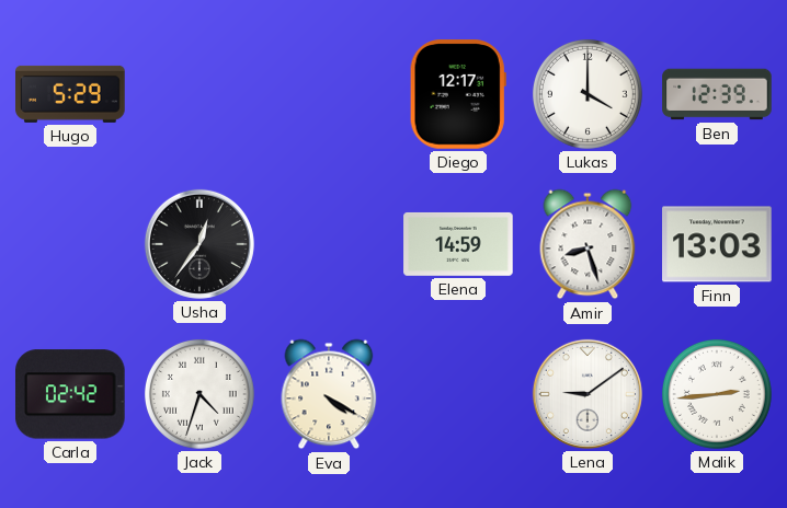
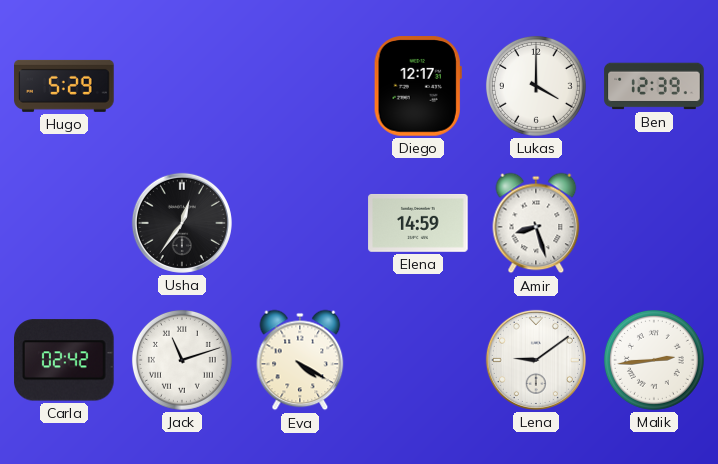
Finn: 13:03 -> none (717, 244)
Jack: 4:33 -> 11:12 (182, 360)
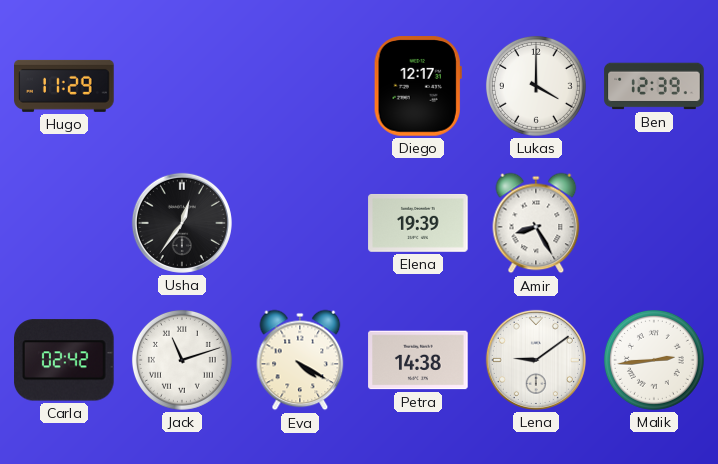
Hugo: 5:29 -> 11:29 (64, 86)
Elena: 14:59 -> 19:39 (418, 223)
Amir: 8:27 -> 8:25 (536, 223)
Petra: none -> 14:38 (418, 360)
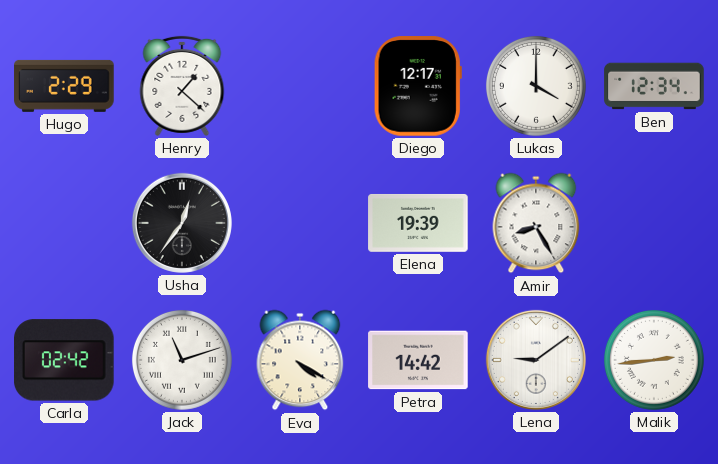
Hugo: 11:29 -> 2:29 (64, 86)
Henry: none -> 1:22 (182, 86)
Ben: 12:39 -> 12:34 (654, 86)
Petra: 14:38 -> 14:42 (418, 360)
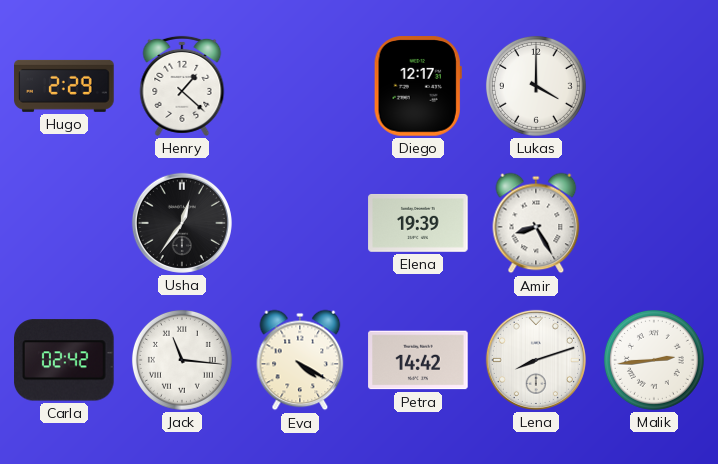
Ben: 12:34 -> none (654, 86)
Jack: 11:12 -> 11:16 (182, 360)
Lena: 9:09 -> 8:12 (536, 360)
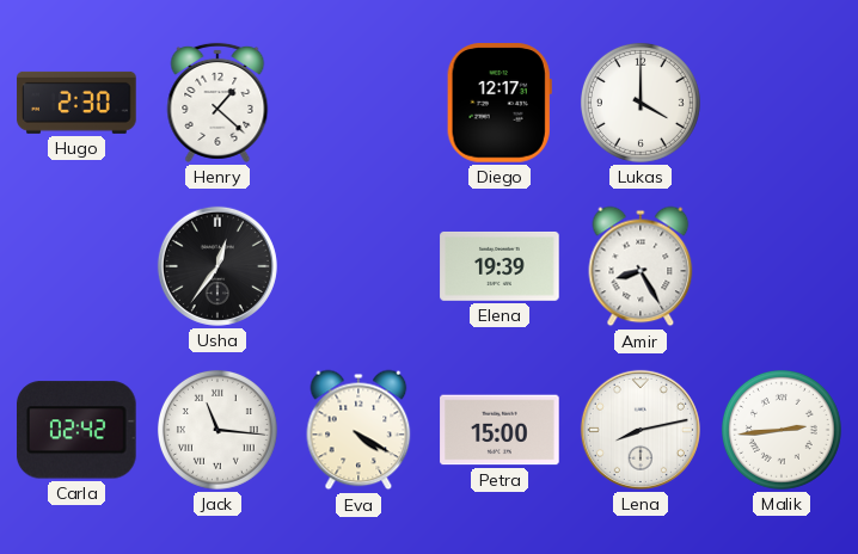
Hugo: 2:29 -> 2:30 (76, 103)
Petra: 14:42 -> 15:00 (500, 430)
Lena: 8:12 -> 8:13 (641, 430)
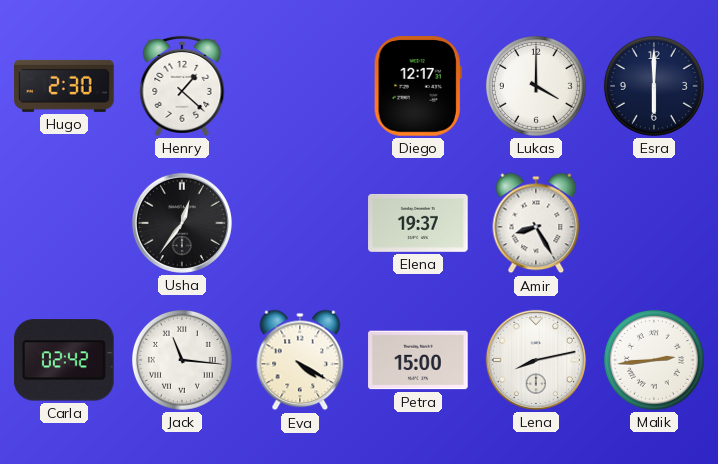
Esra: none -> 6:00 (654, 86)
Elena: 19:39 -> 19:37 (418, 223)
